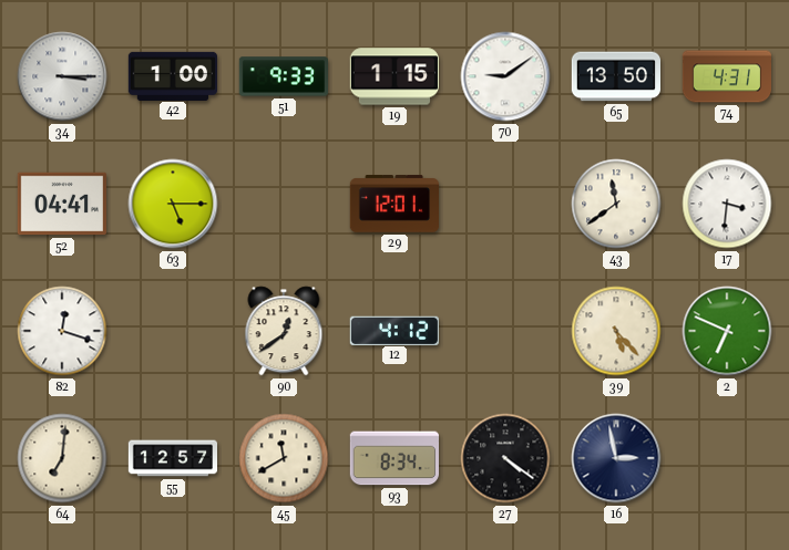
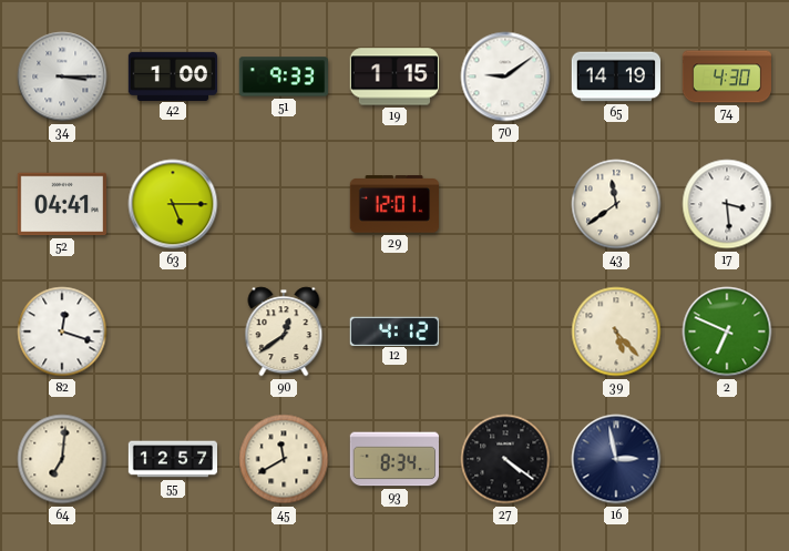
65: 13:50 -> 14:19 (615, 76)
74: 4:31 -> 4:30 (726, 76)
17: 3:31 -> 3:29 (727, 204)
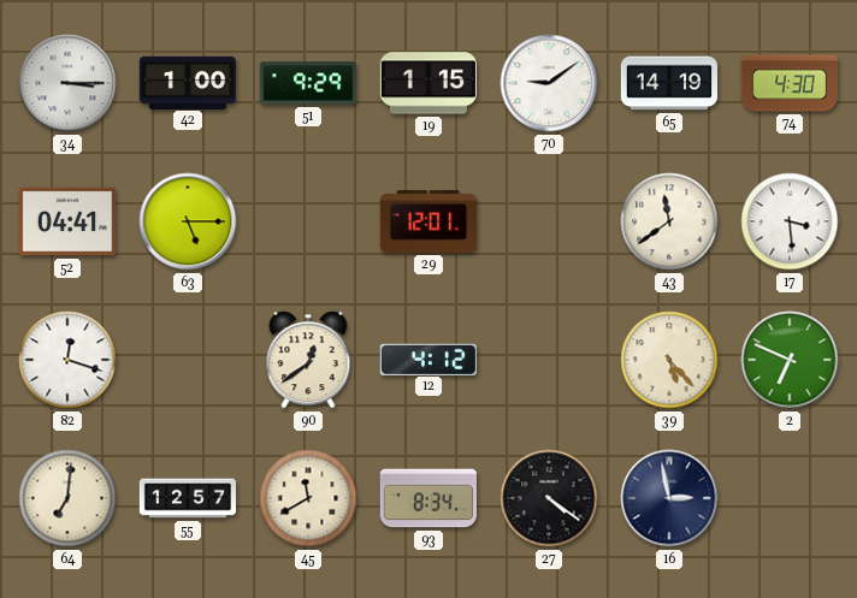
51: 9:33 -> 9:29 (307, 83)
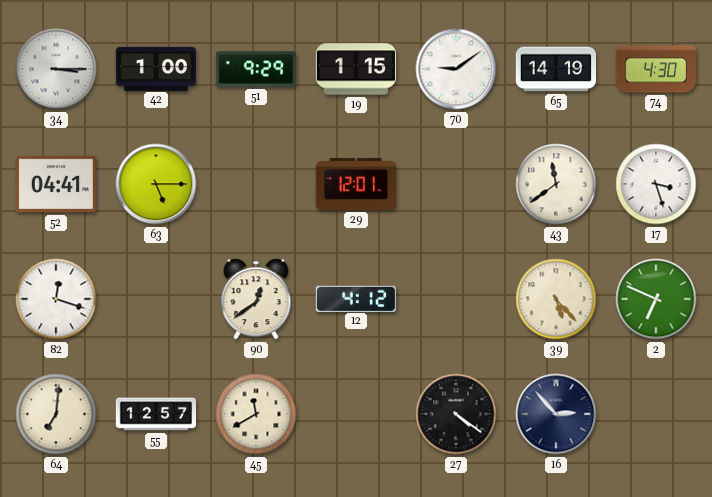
17: 3:29 -> 3:27 (656, 184)
93: 8:34 -> none (427, 498)
16: 2:58 -> 2:53 (556, 414)
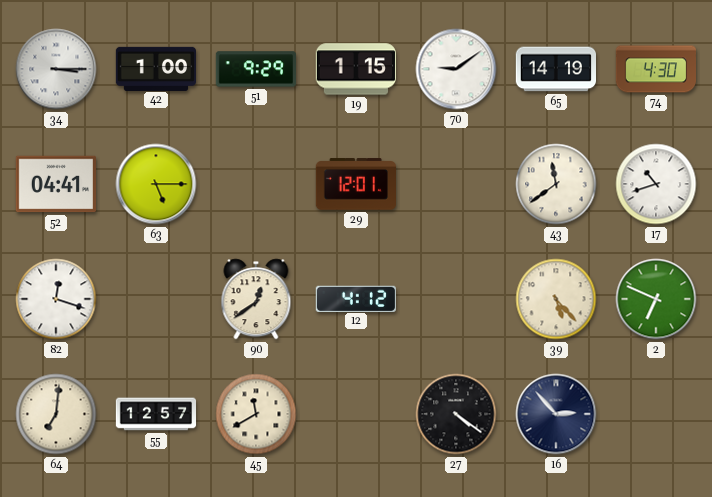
17: 3:27 -> 10:42 (656, 184)
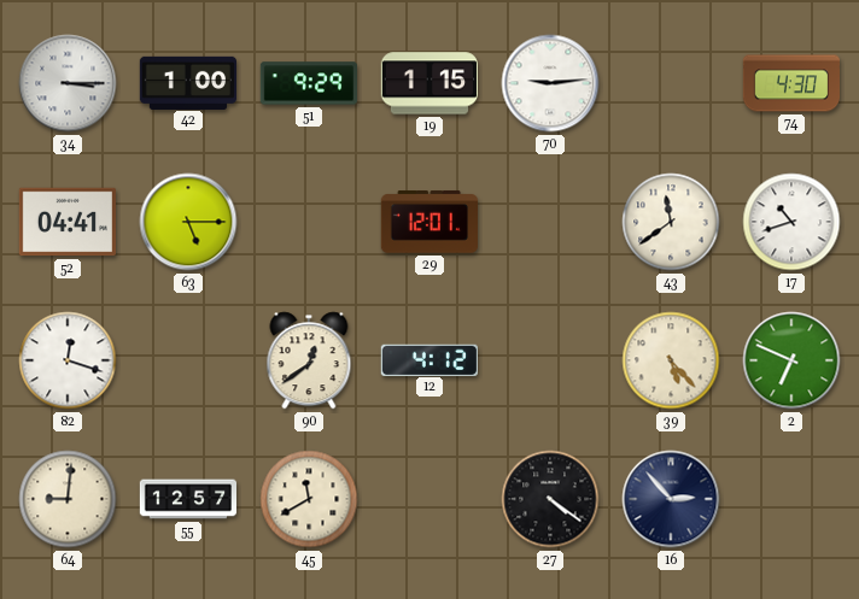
70: 9:09 -> 9:14 (550, 83)
65: 14:19 -> none (555, 69)
64: 7:01 -> 9:01 (68, 499)
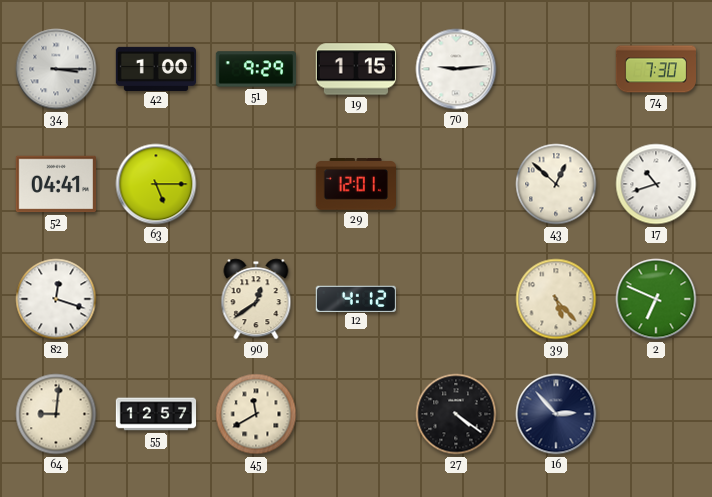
74: 4:30 -> 7:30 (655, 69)
43: 11:39 -> 12:52 (556, 184)
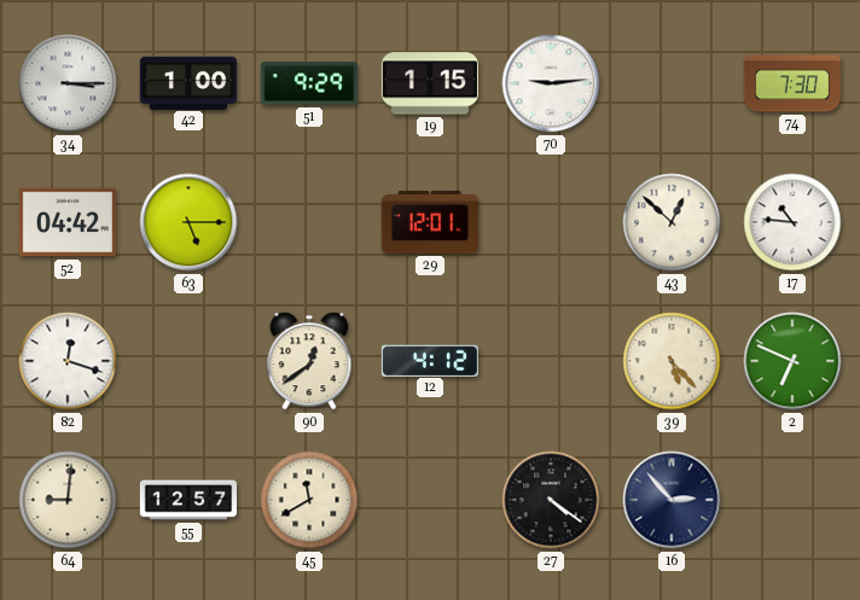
52: 04:41 -> 04:42 (66, 222)
17: 10:42 -> 10:46 (792, 222)
